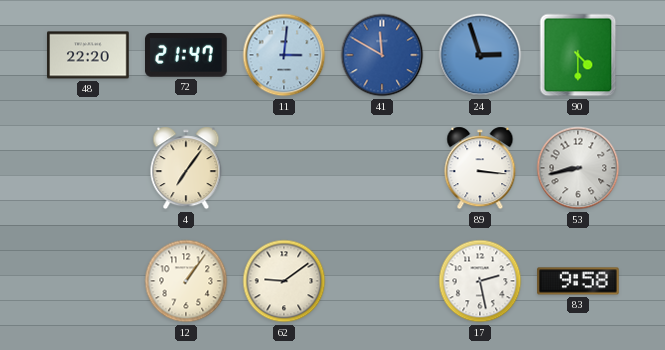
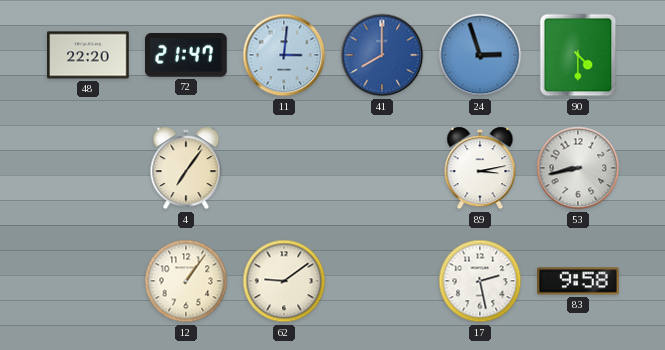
41: 11:50 -> 8:00 (382, 55)
89: 3:16 -> 3:13 (480, 168)
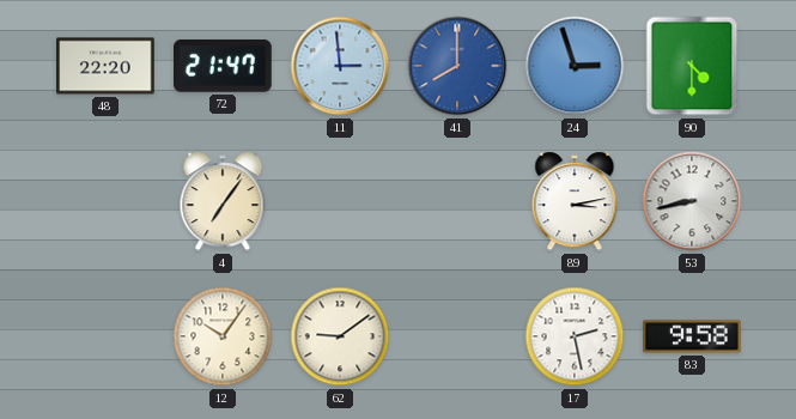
11: 3:01 -> 2:59 (340, 66)
12: 1:06 -> 10:06 (223, 336)
